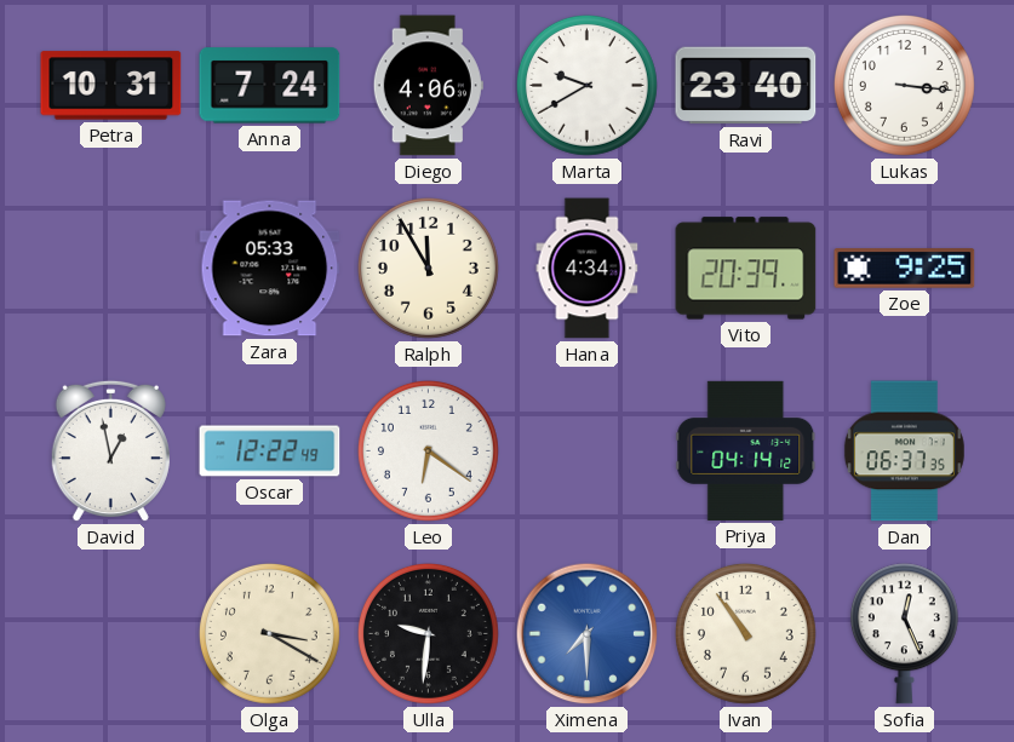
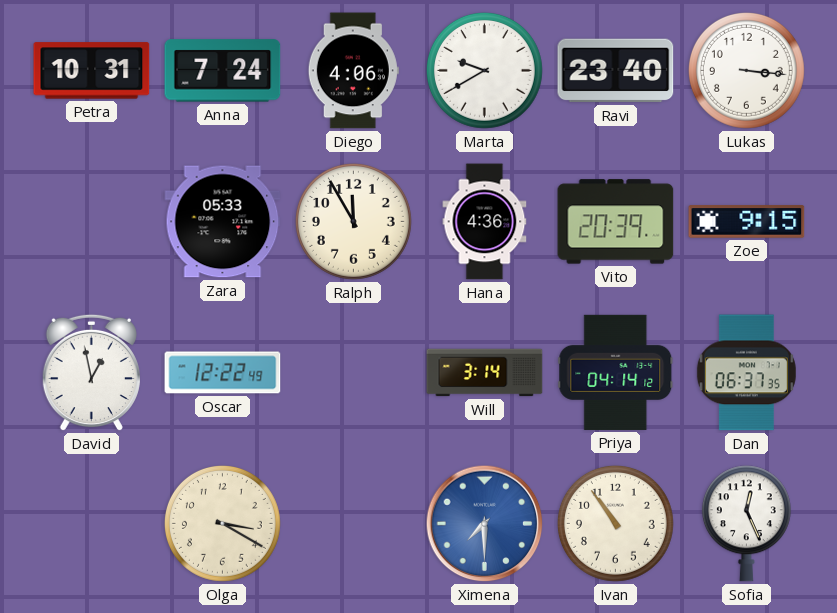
Hana: 4:34 -> 4:36 (485, 222)
Zoe: 9:25 -> 9:15 (747, 222)
Leo: 6:21 -> none (428, 450)
Will: none -> 3:14 (485, 373)
Ulla: 9:31 -> none (428, 633)
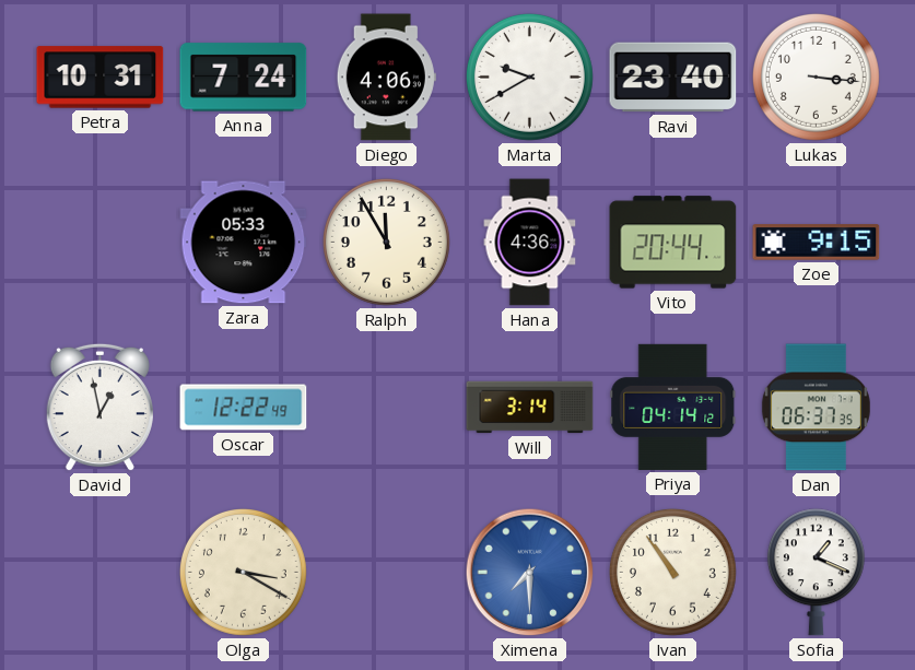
Vito: 20:39 -> 20:44 (673, 243)
Sofia: 12:26 -> 1:19 (816, 573)
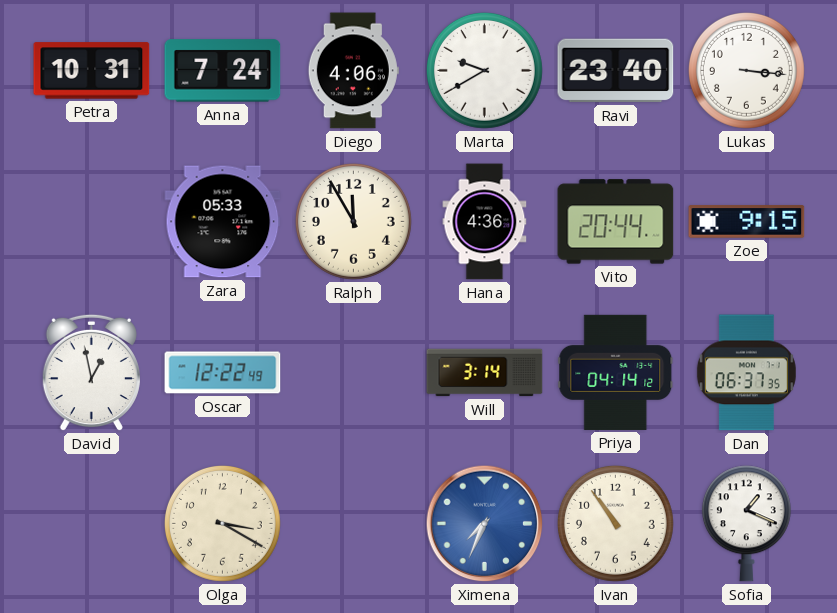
Ximena: 7:30 -> 7:34 (485, 524)
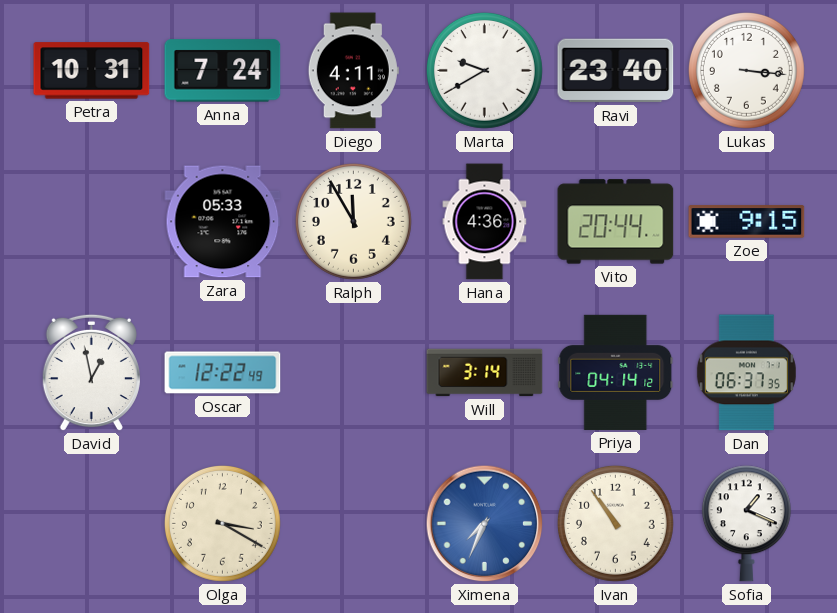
Diego: 4:06 -> 4:11 (353, 71)
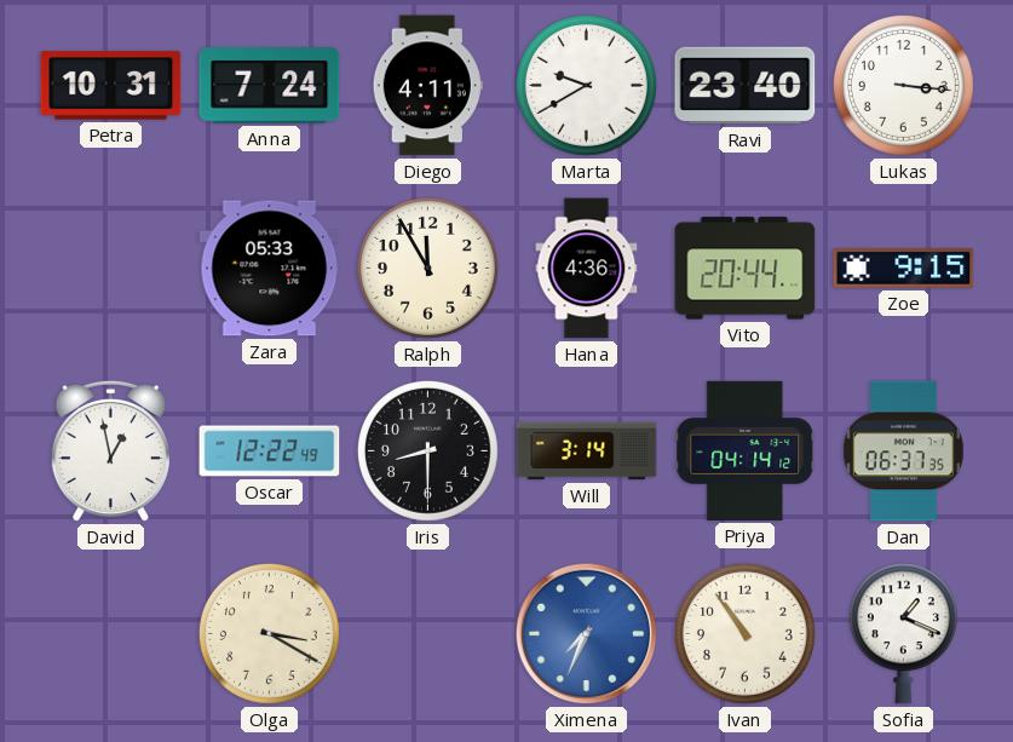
Iris: none -> 8:30 (427, 450)
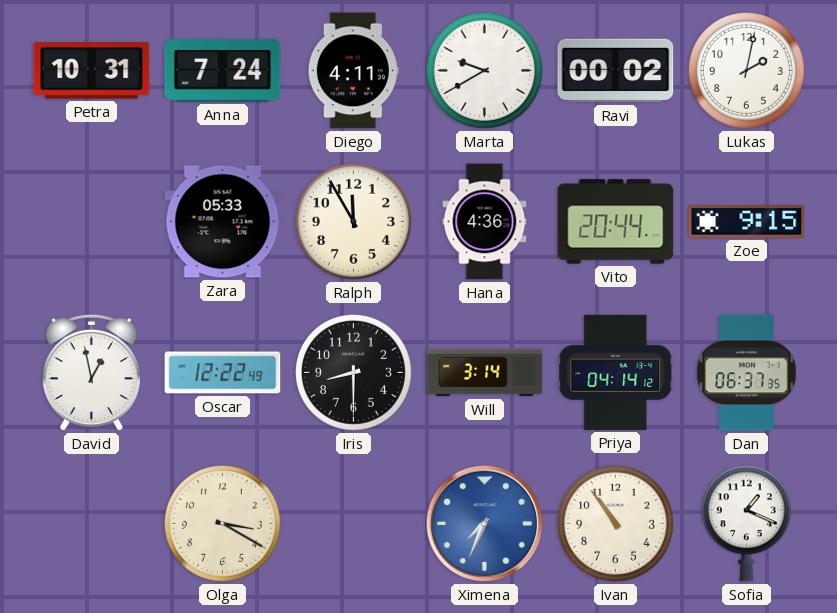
Ravi: 23:40 -> 00:02 (616, 71)
Lukas: 3:16 -> 2:02 (746, 70)
